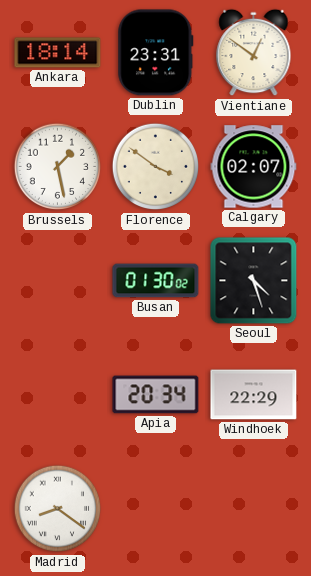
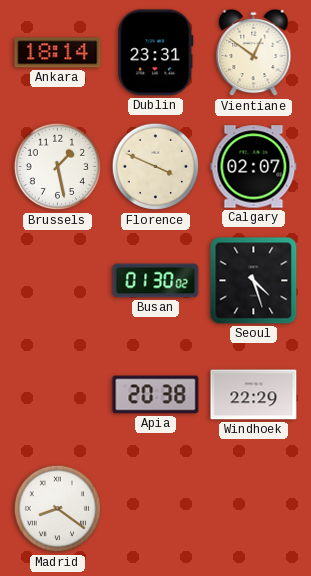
Florence: 3:51 -> 3:49 (156, 167)
Apia: 20:34 -> 20:38 (156, 395)
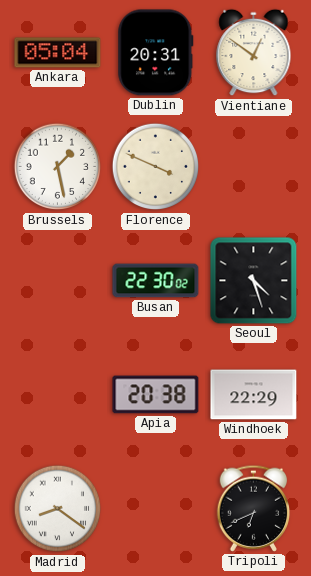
Ankara: 18:14 -> 05:04 (58, 53)
Dublin: 23:31 -> 20:31 (156, 53)
Calgary: 02:07 -> none (254, 167)
Busan: 01:30 -> 22:30 (156, 281)
Tripoli: none -> 6:41 (254, 508)
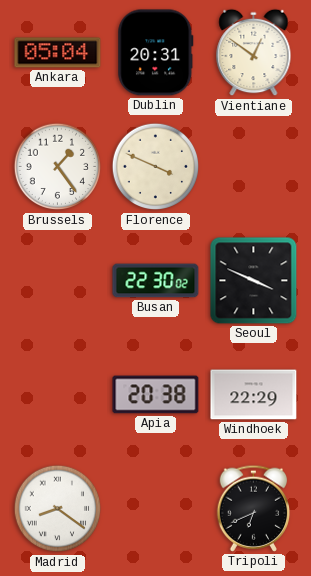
Brussels: 1:28 -> 1:24 (58, 167)
Seoul: 4:27 -> 3:49 (254, 281)
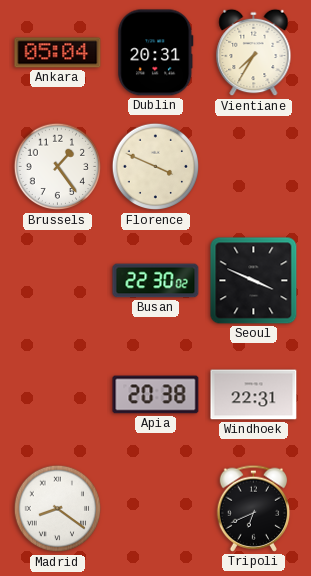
Vientiane: 12:51 -> 7:35 (254, 53)
Windhoek: 22:29 -> 22:31 (254, 395)
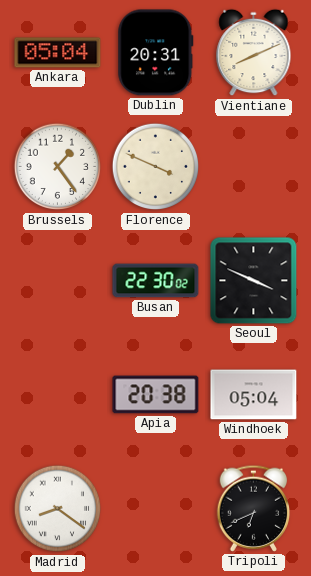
Vientiane: 7:35 -> 8:11 (254, 53)
Windhoek: 22:31 -> 05:04 (254, 395)
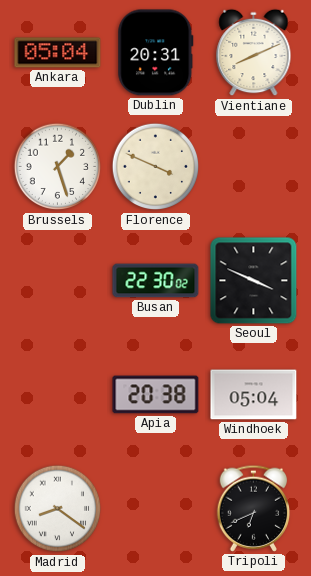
Brussels: 1:24 -> 1:27 (58, 167)
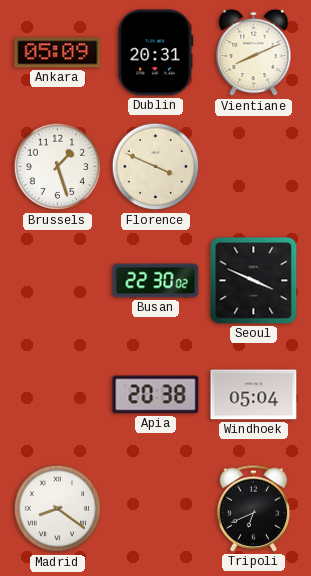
Ankara: 05:04 -> 05:09 (58, 53)
